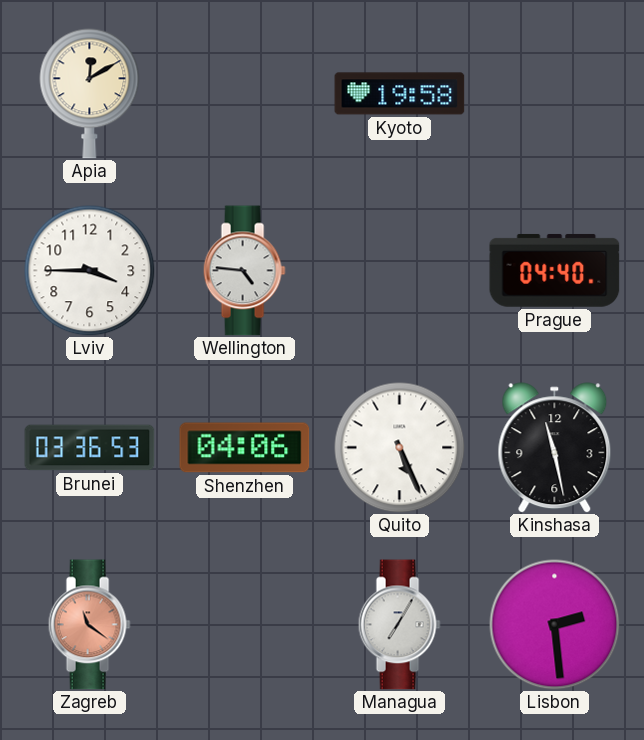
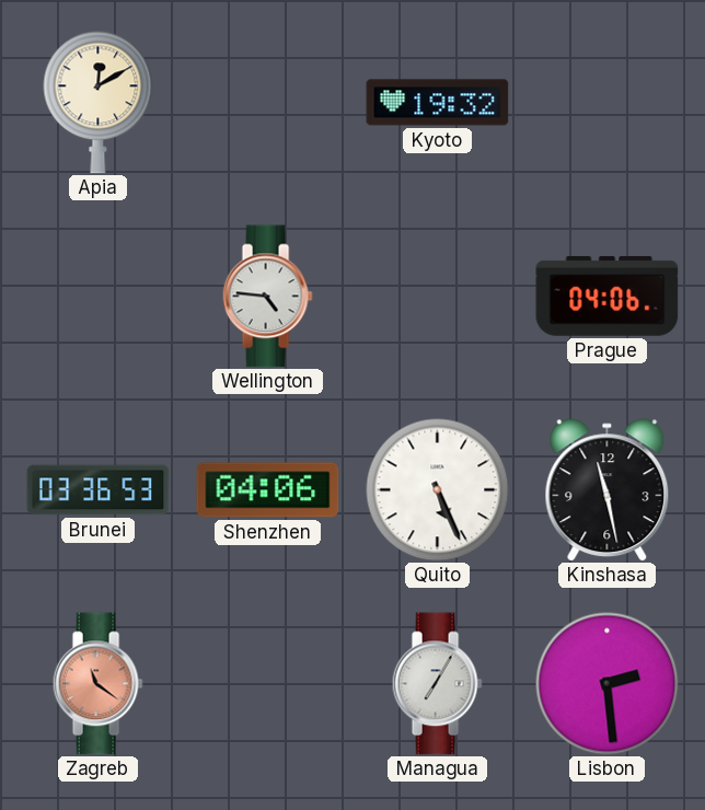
Kyoto: 19:58 -> 19:32 (438, 103)
Lviv: 3:45 -> none (90, 271)
Prague: 04:40 -> 04:06 (608, 297)
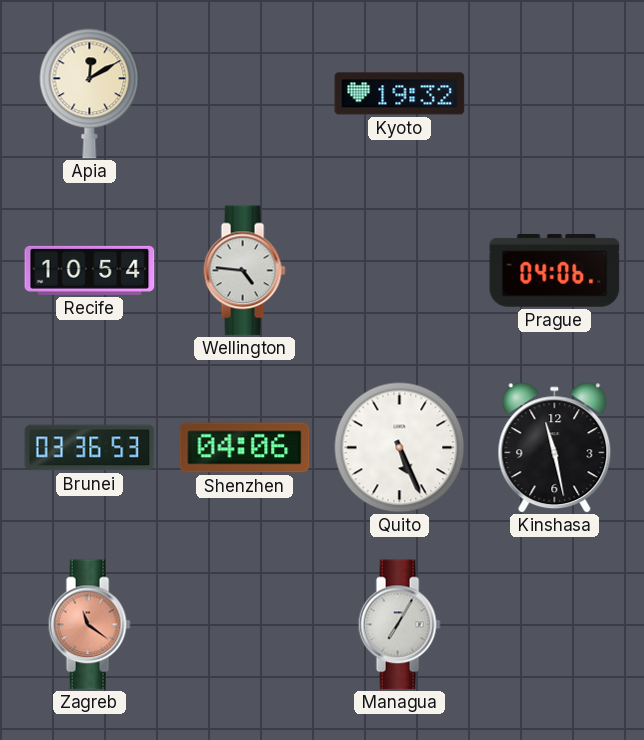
Recife: none -> 10:54 (90, 270)
Lisbon: 2:29 -> none (608, 684)
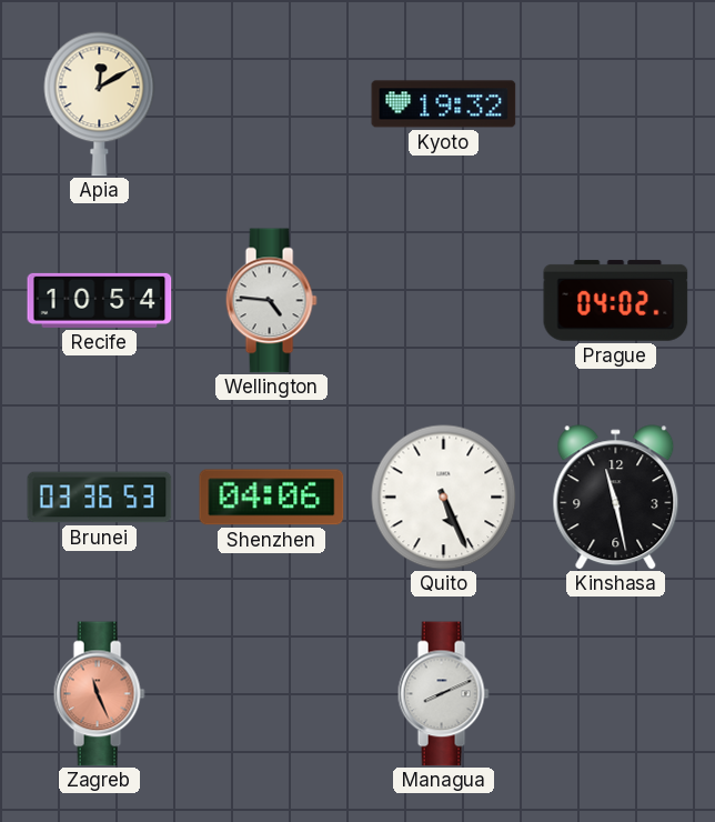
Prague: 04:06 -> 04:02 (616, 301)
Zagreb: 11:21 -> 11:26 (99, 694)
Managua: 7:05 -> 8:11 (443, 694)
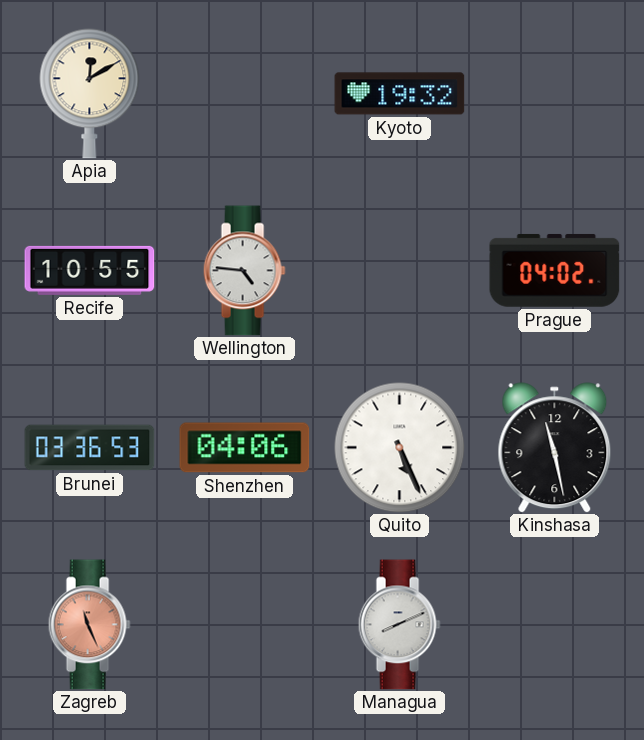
Recife: 10:54 -> 10:55 (90, 270)
